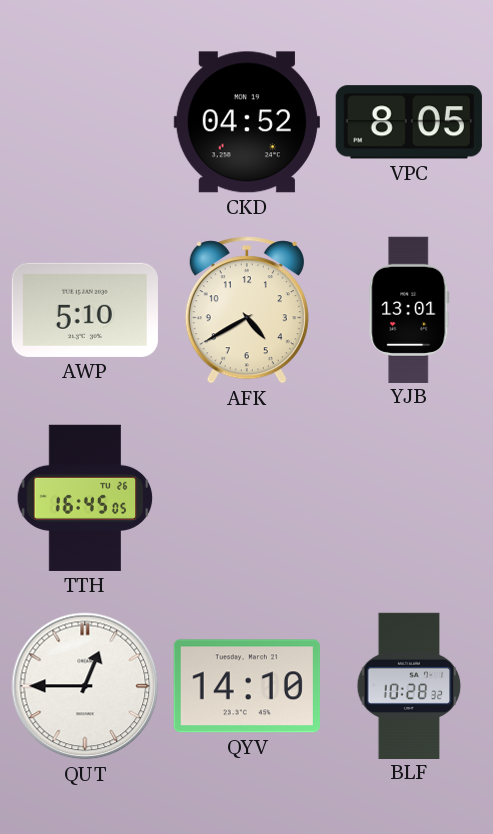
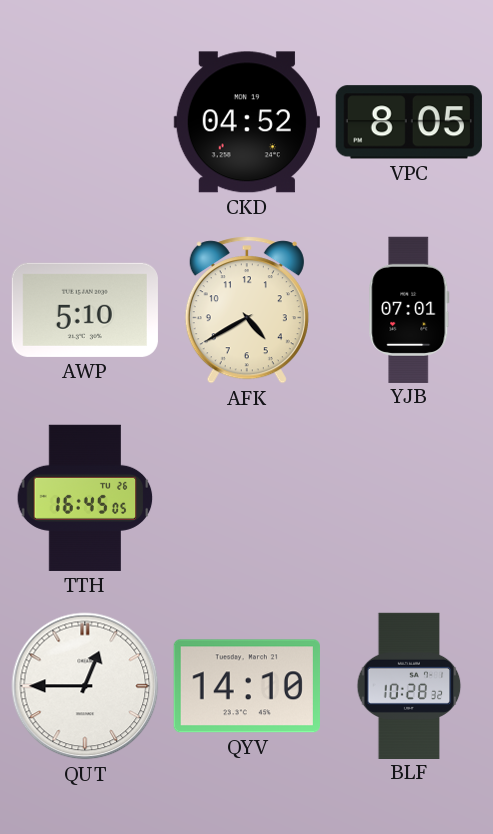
YJB: 13:01 -> 07:01 (409, 309)
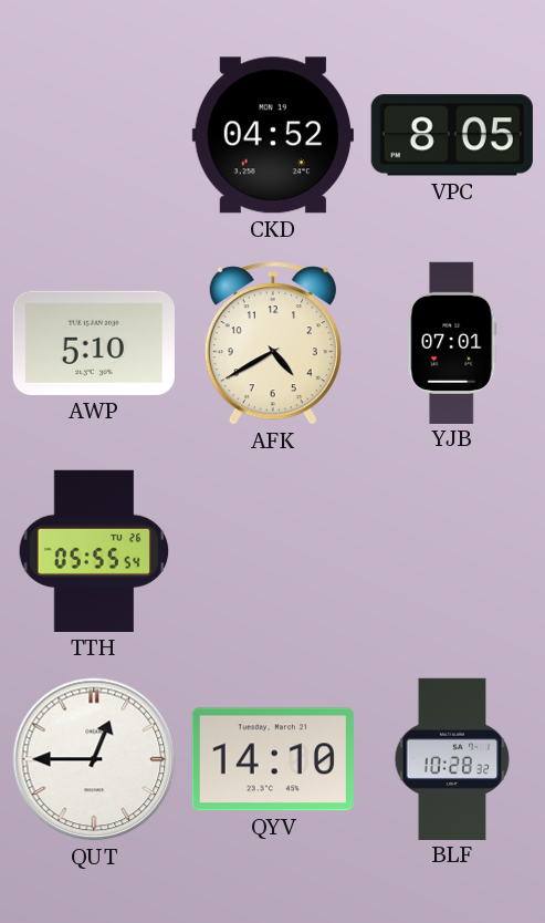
TTH: 16:45 -> 05:55 (94, 551)
